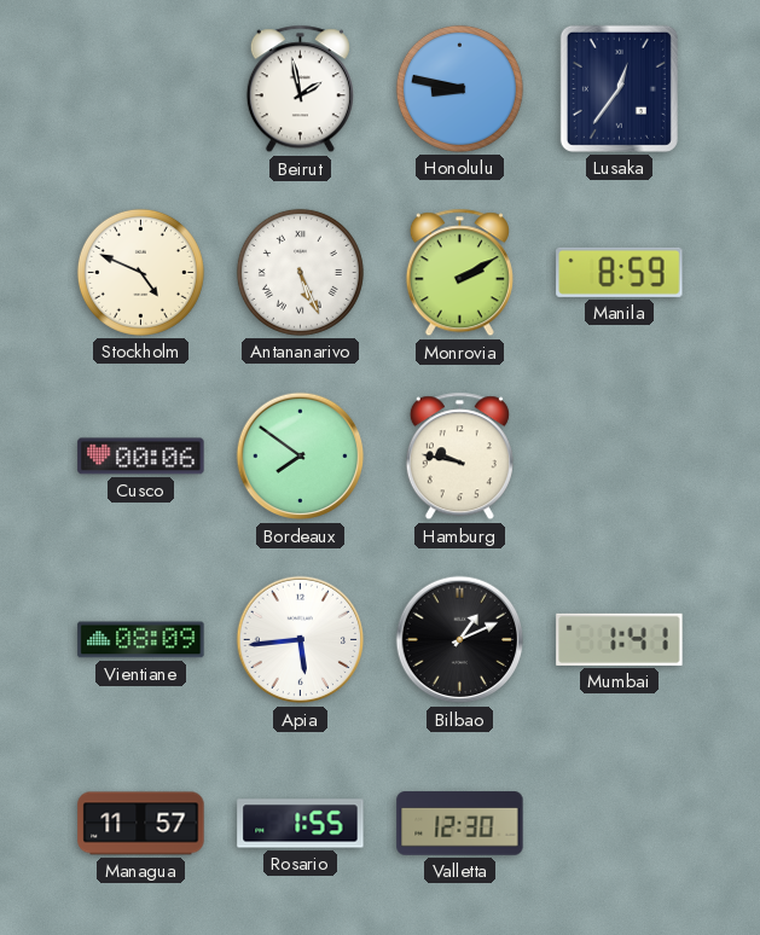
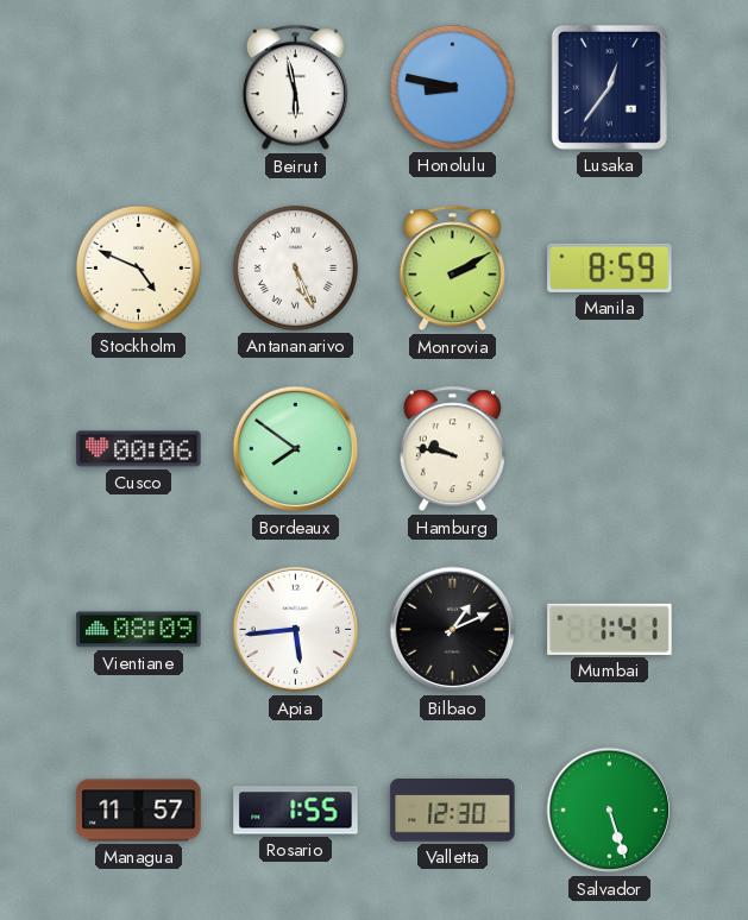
Beirut: 1:58 -> 5:58 (295, 88)
Salvador: none -> 5:27 (610, 811)
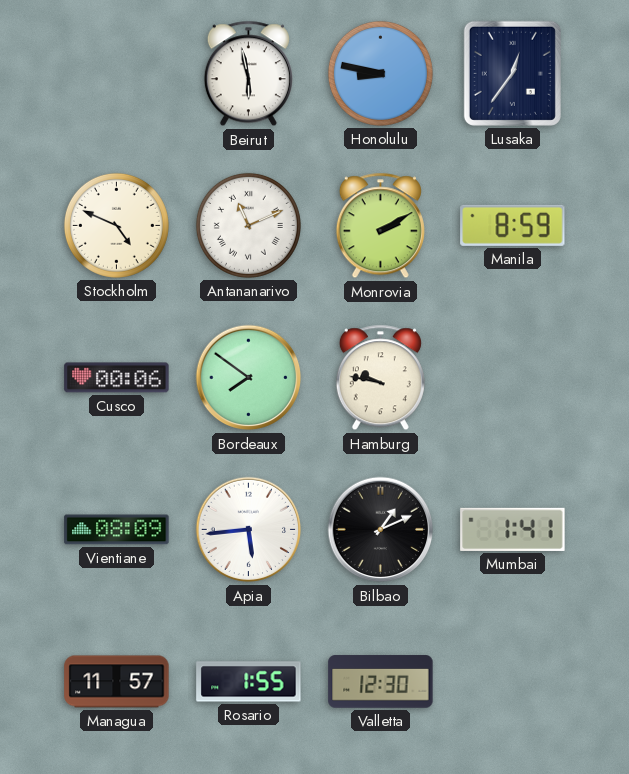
Antananarivo: 5:26 -> 11:11 (248, 225)
Salvador: 5:27 -> none (610, 811)
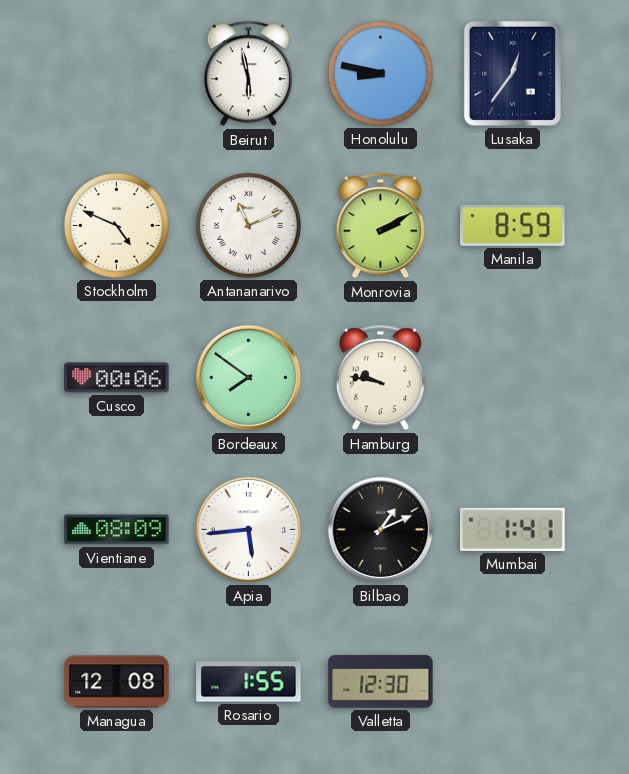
Managua: 11:57 -> 12:08 (117, 682)
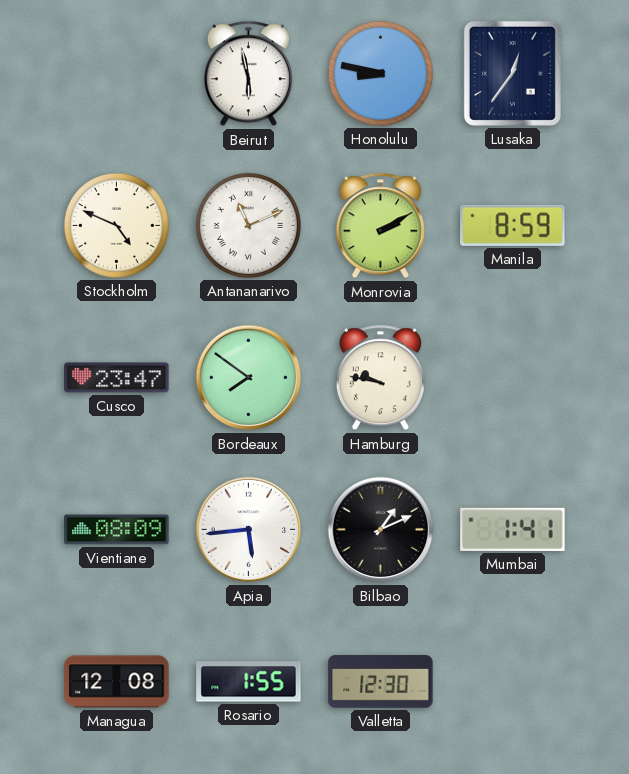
Cusco: 00:06 -> 23:47 (117, 378)
